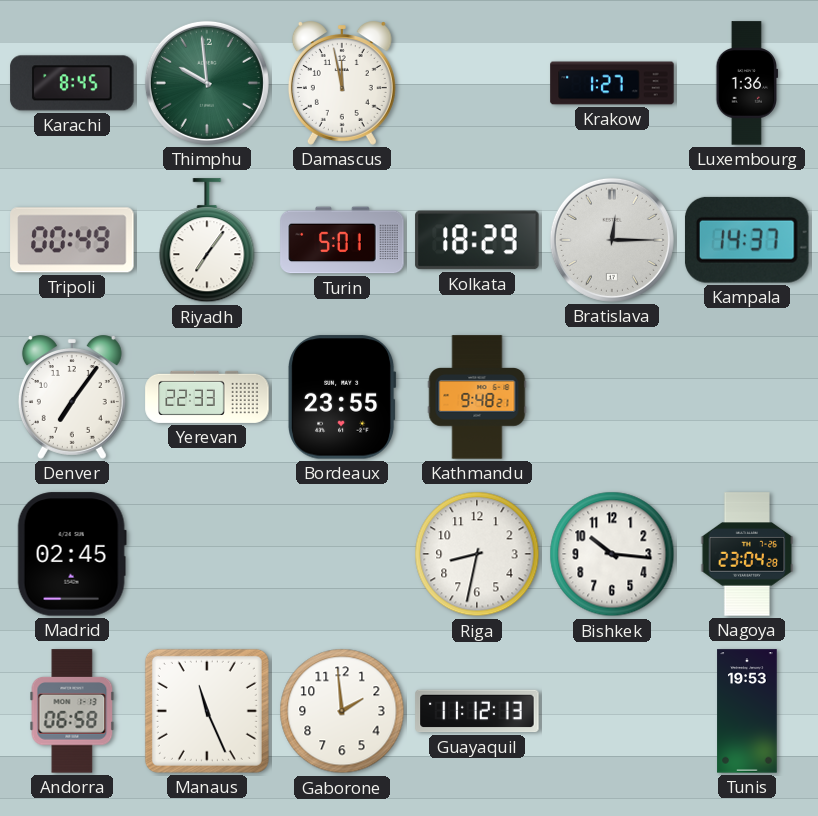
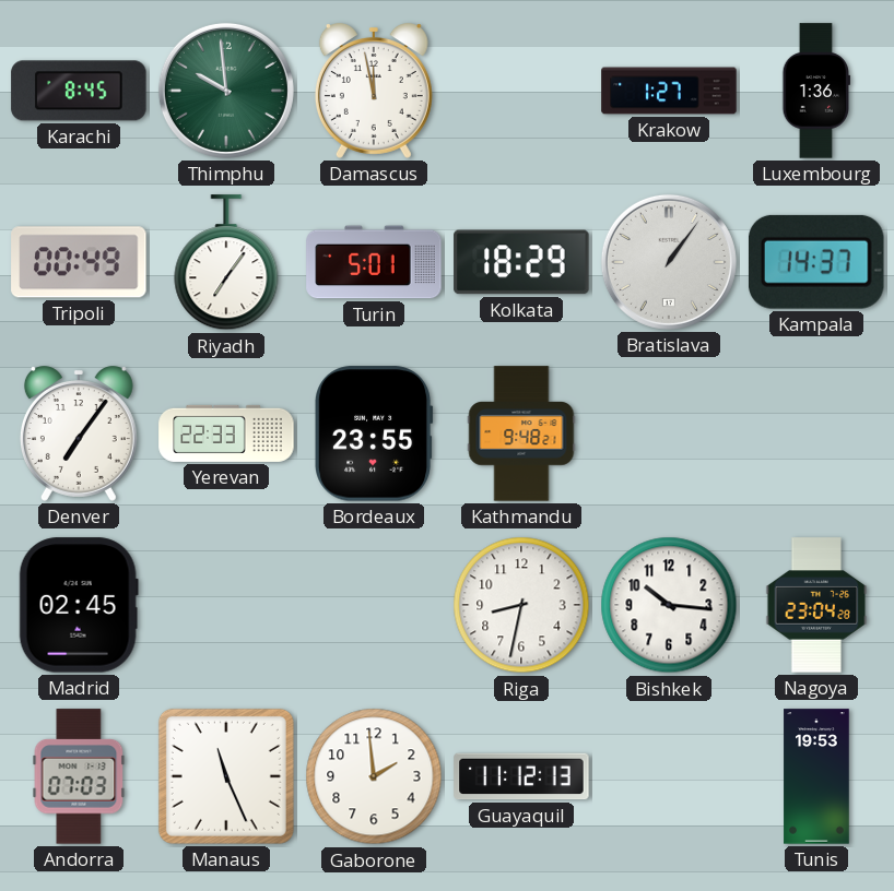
Bratislava: 12:15 -> 1:06 (669, 262)
Andorra: 06:58 -> 07:03 (79, 776)
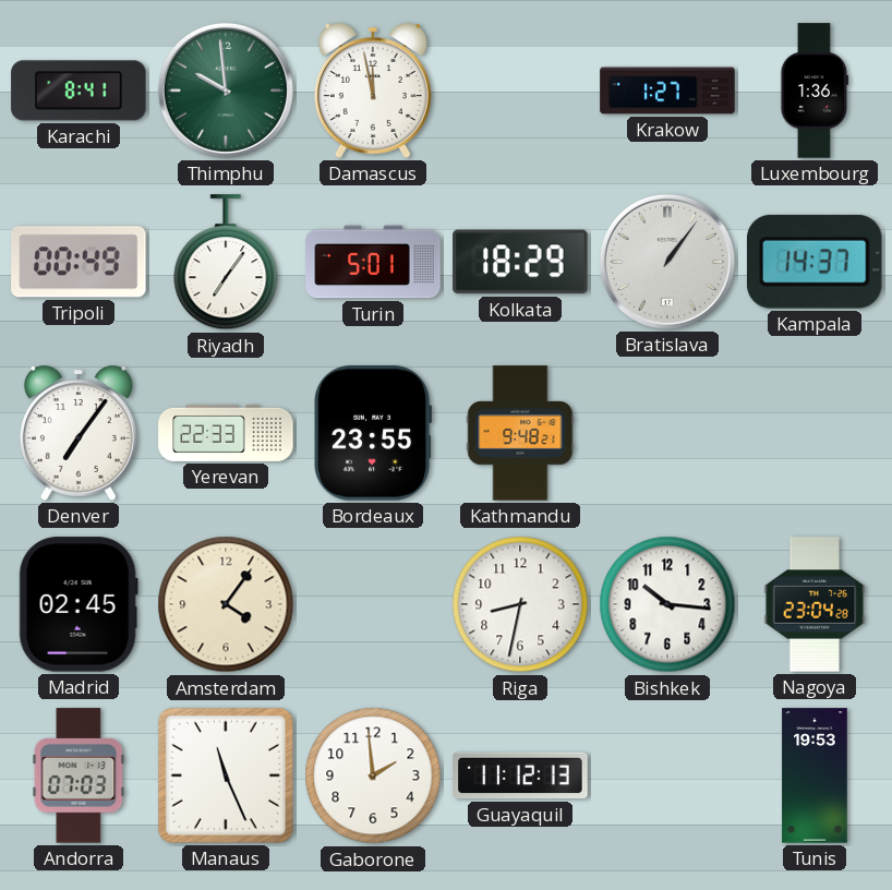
Karachi: 8:45 -> 8:41 (79, 91)
Amsterdam: none -> 4:06 (226, 604)
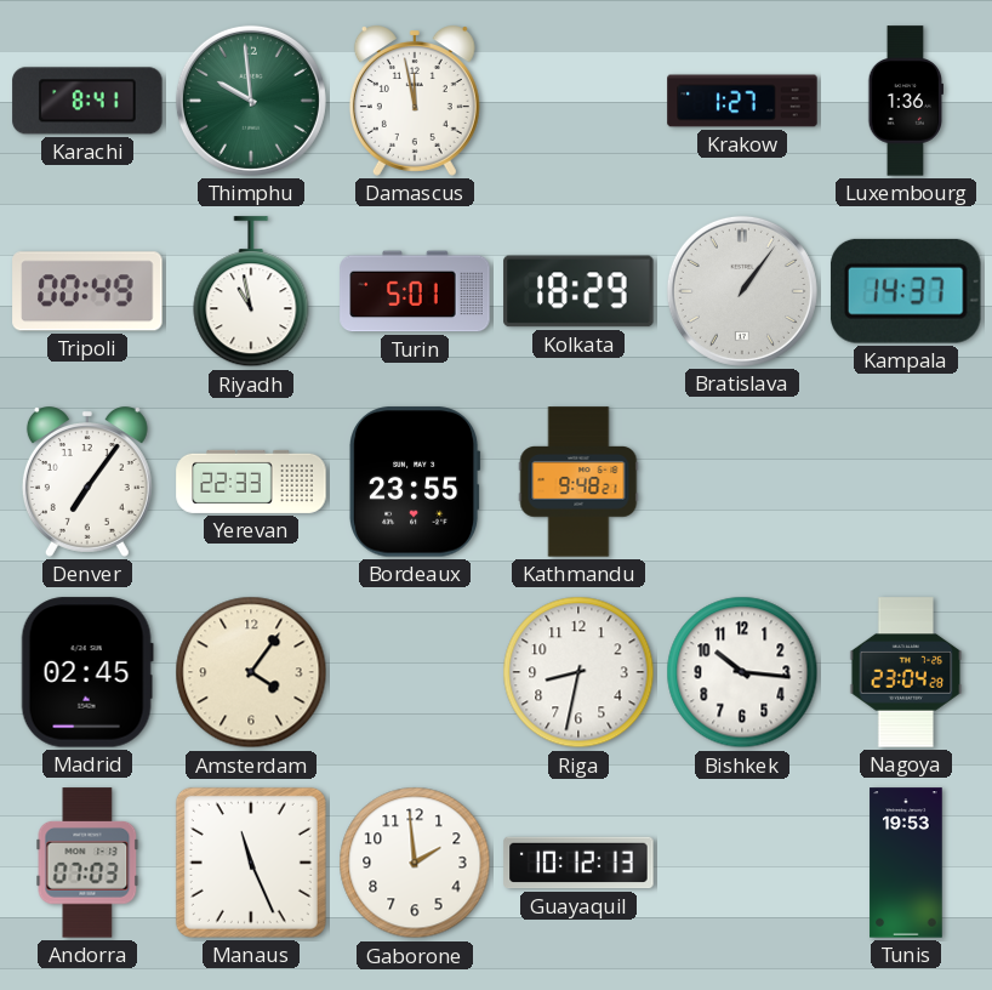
Riyadh: 7:06 -> 10:58 (251, 292)
Guayaquil: 11:12 -> 10:12 (578, 863)
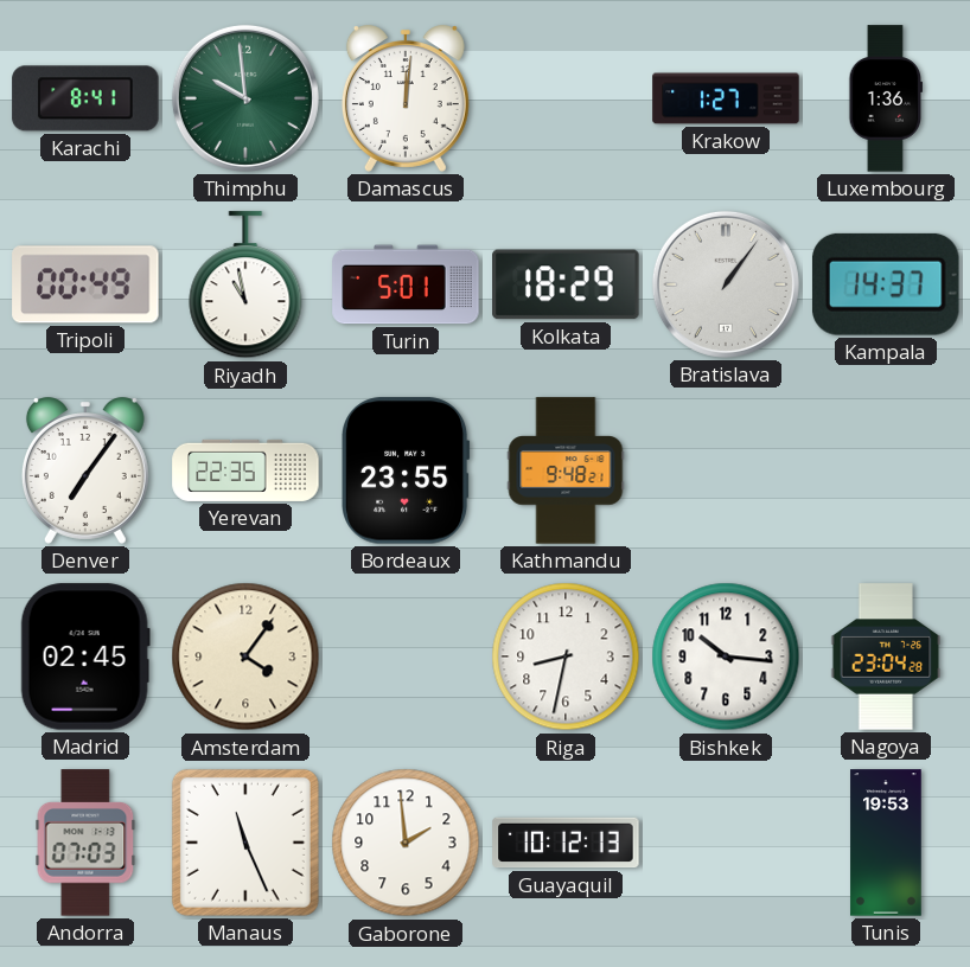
Damascus: 11:58 -> 12:01 (406, 98)
Yerevan: 22:33 -> 22:35 (245, 470)
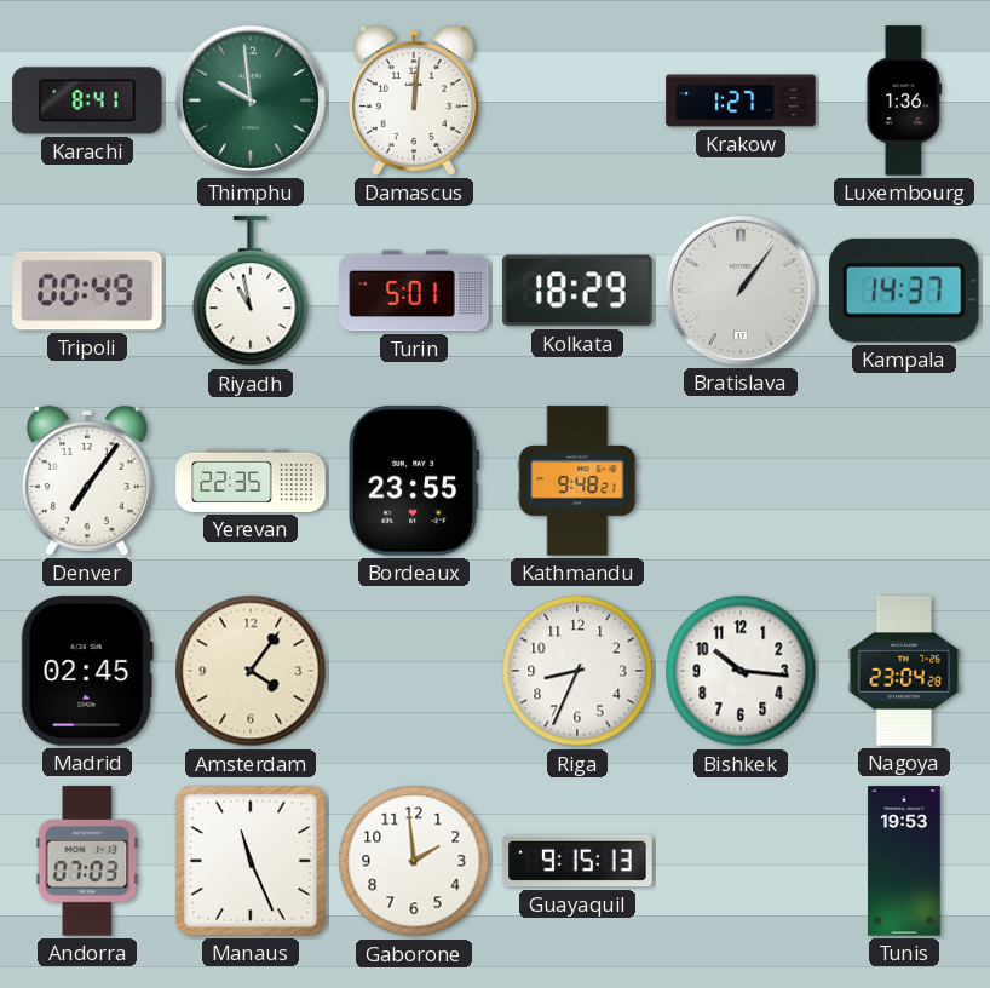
Riga: 8:32 -> 8:34 (577, 671)
Guayaquil: 10:12 -> 9:15 (577, 861)
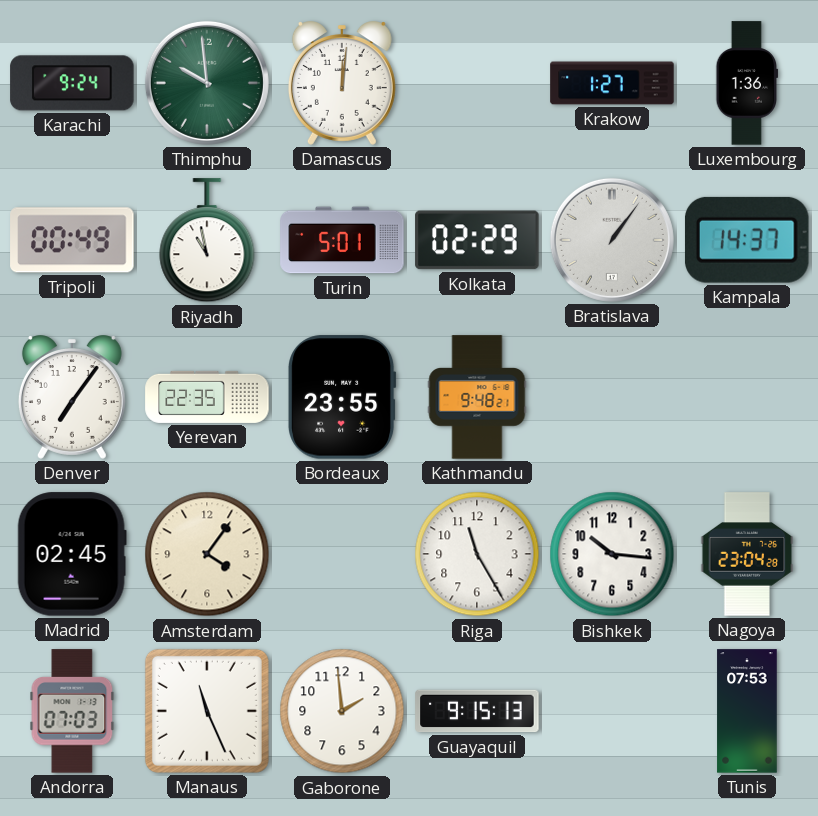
Karachi: 8:41 -> 9:24 (72, 83)
Kolkata: 18:29 -> 02:29 (477, 240)
Riga: 8:34 -> 11:25 (477, 554)
Tunis: 19:53 -> 07:53 (747, 711)
